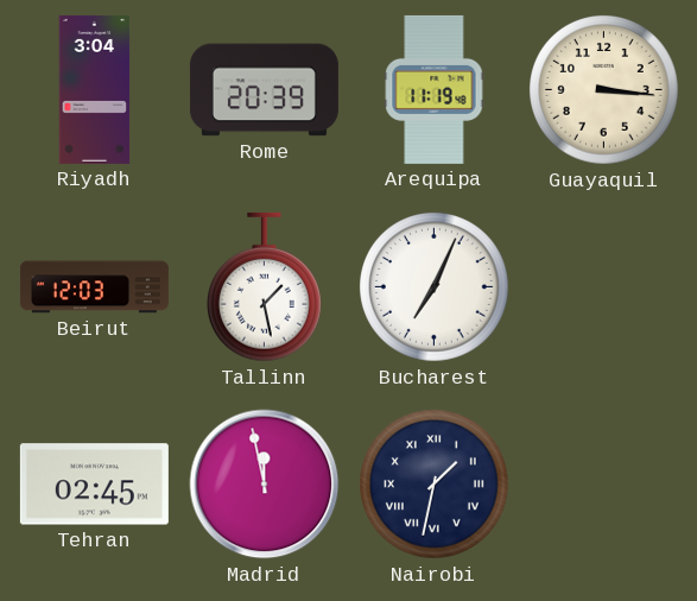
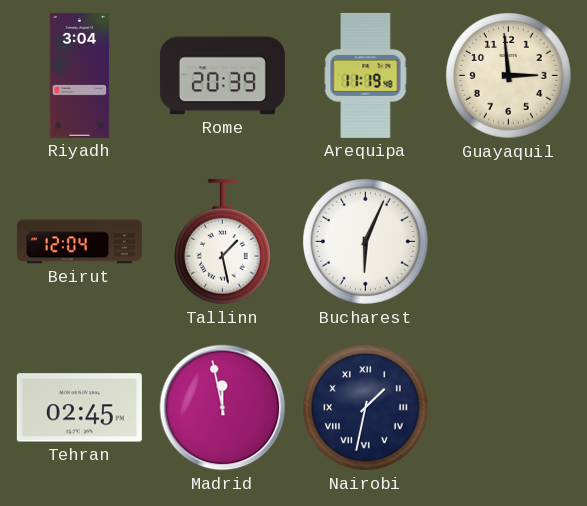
Guayaquil: 3:16 -> 2:59 (509, 76)
Beirut: 12:03 -> 12:04 (79, 242)
Bucharest: 7:04 -> 6:04 (366, 242)
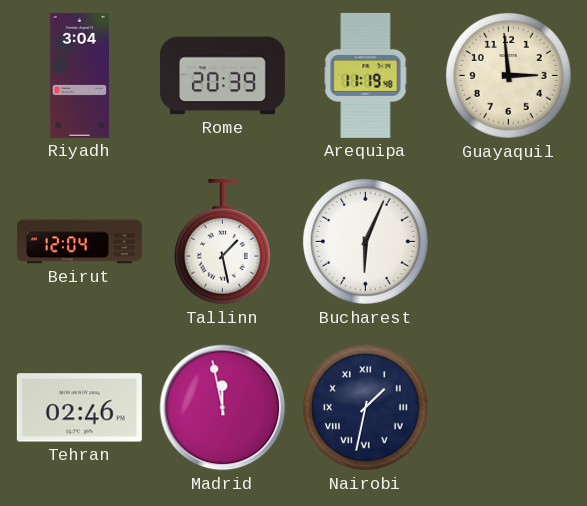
Tehran: 02:45 -> 02:46 (79, 408)
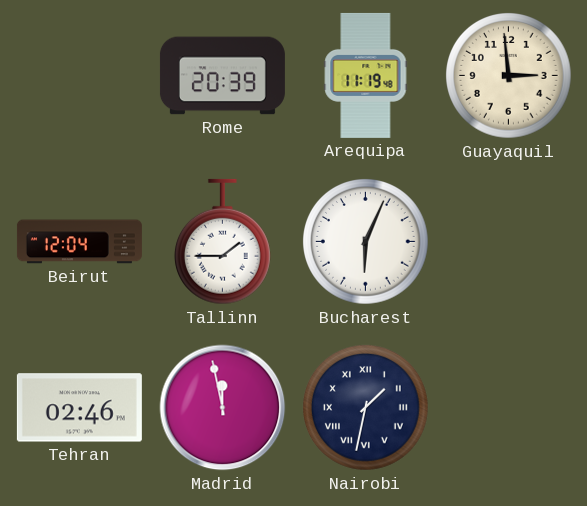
Riyadh: 3:04 -> none (80, 75)
Tallinn: 1:28 -> 1:45 (222, 242)
